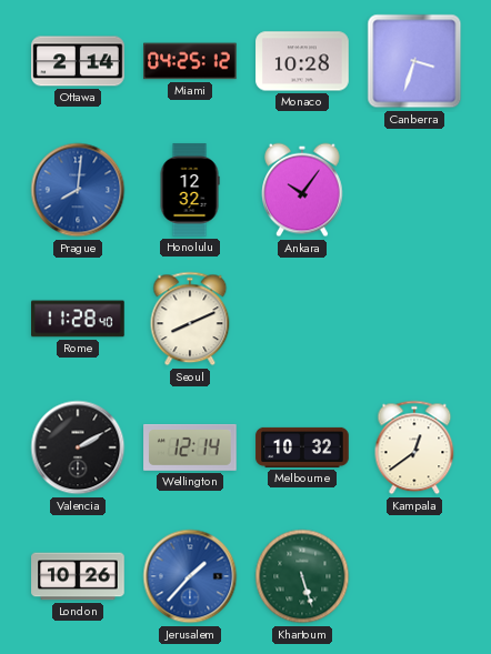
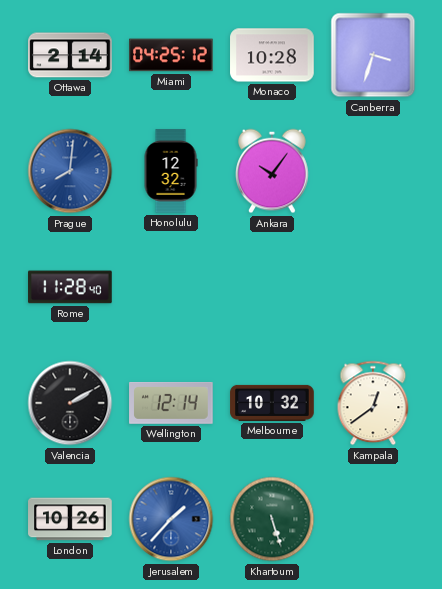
Seoul: 8:11 -> none (190, 319)
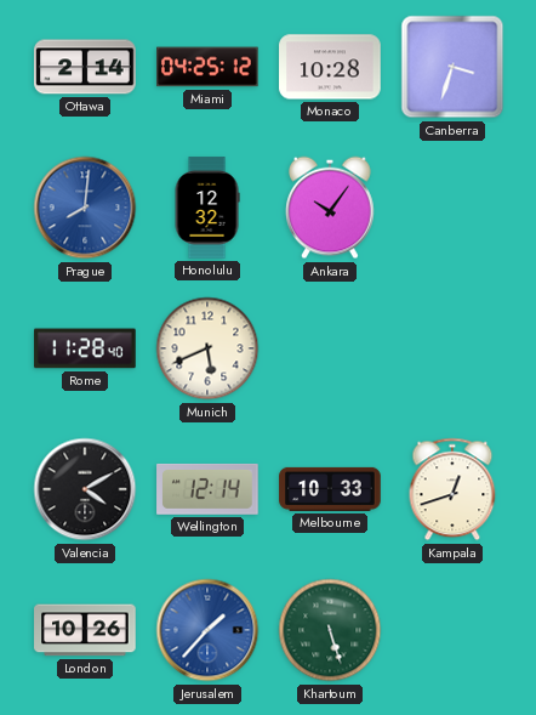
Munich: none -> 5:41 (207, 348)
Valencia: 2:10 -> 4:10 (85, 489)
Melbourne: 10:32 -> 10:33 (330, 489)
Kampala: 12:39 -> 12:42 (452, 489)
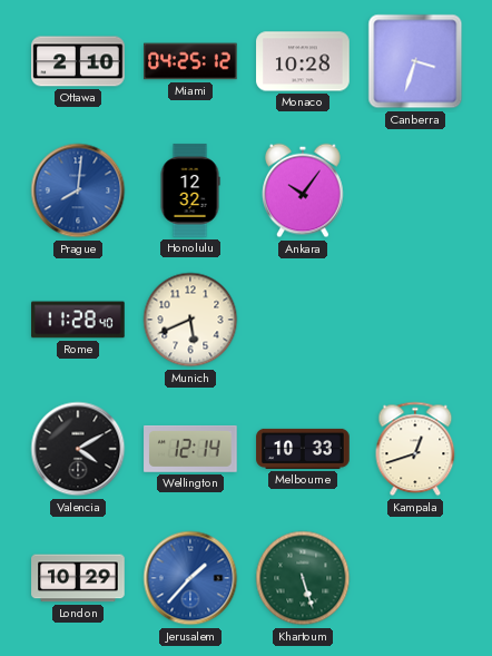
Ottawa: 2:14 -> 2:10 (78, 61)
London: 10:26 -> 10:29 (78, 578)
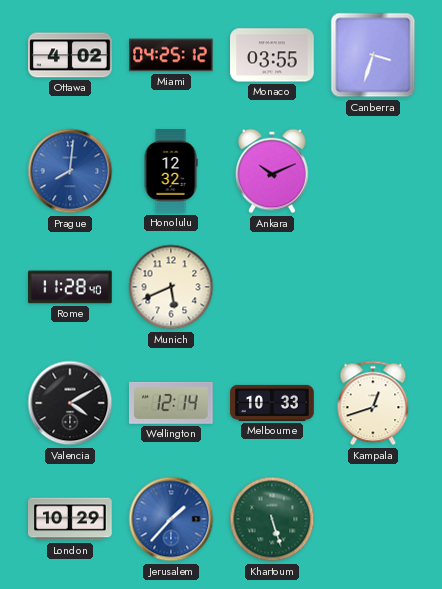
Ottawa: 2:10 -> 4:02 (70, 55)
Monaco: 10:28 -> 03:55 (272, 55)
Ankara: 10:06 -> 10:11 (273, 171)
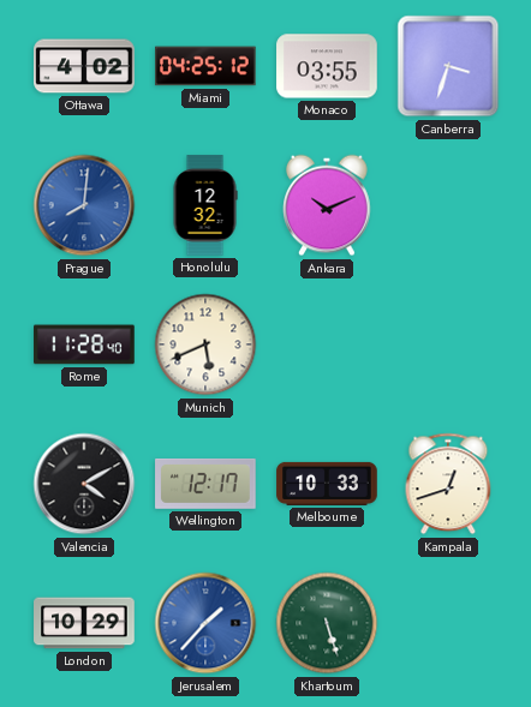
Wellington: 12:14 -> 12:17 (205, 484)
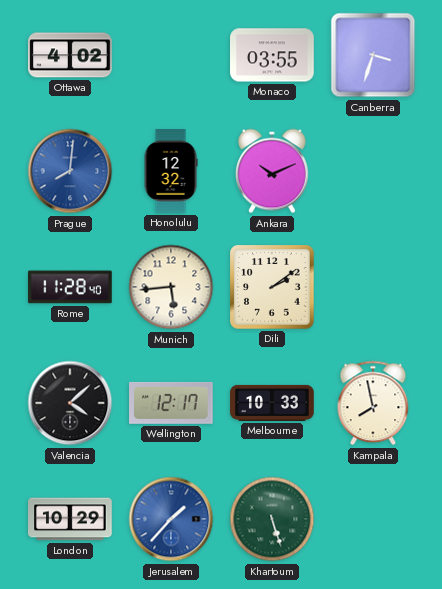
Miami: 04:25 -> none (205, 66)
Munich: 5:41 -> 5:44 (171, 287)
Dili: none -> 2:09 (272, 287)
Valencia: 4:10 -> 4:08 (70, 403)
Kampala: 12:42 -> 7:58 (373, 403)
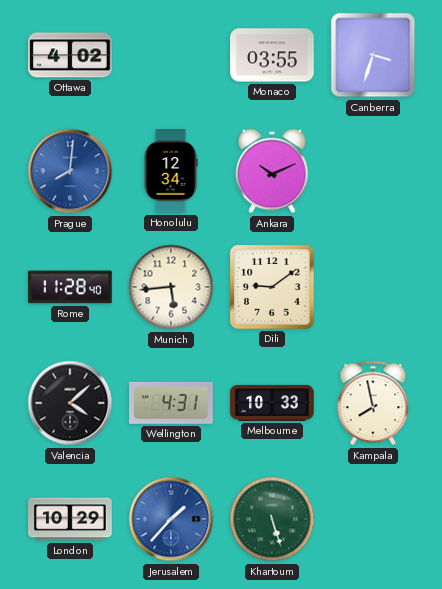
Honolulu: 12:32 -> 12:34 (171, 171)
Dili: 2:09 -> 9:09 (272, 287)
Wellington: 12:17 -> 4:31 (171, 403)
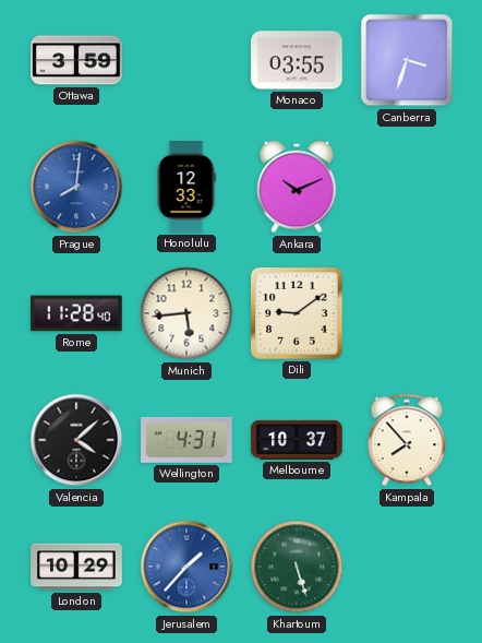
Ottawa: 4:02 -> 3:59 (76, 60)
Honolulu: 12:34 -> 12:33 (186, 187)
Melbourne: 10:33 -> 10:37 (297, 440)
Kampala: 7:58 -> 7:53 (407, 440)
